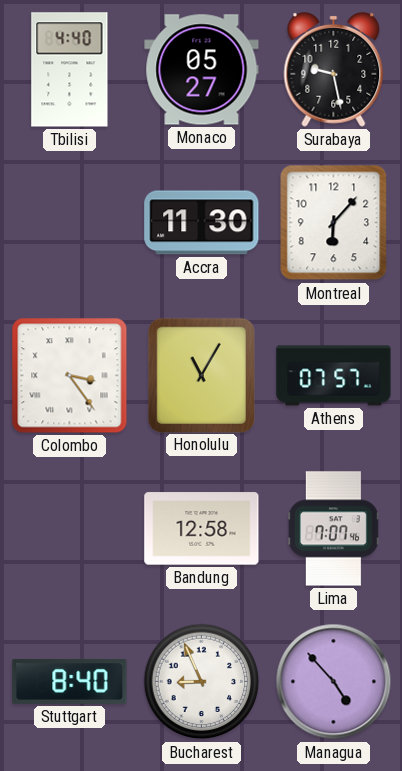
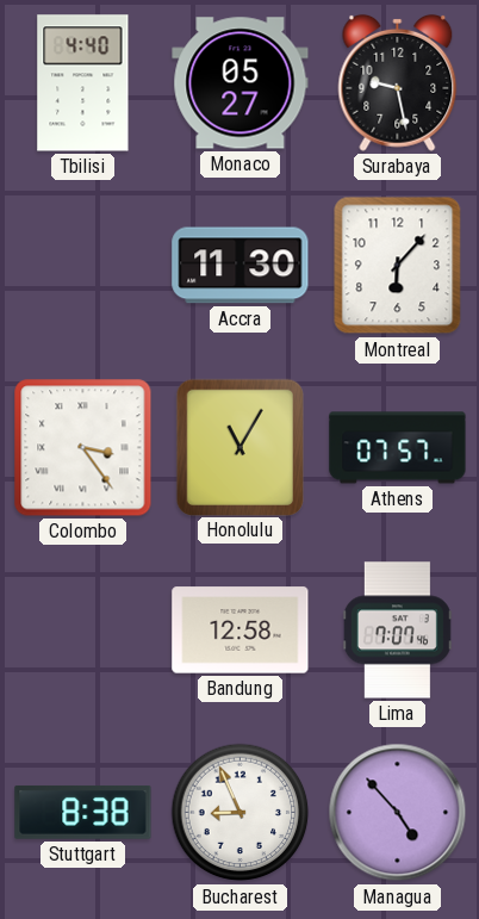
Stuttgart: 8:40 -> 8:38 (83, 812)
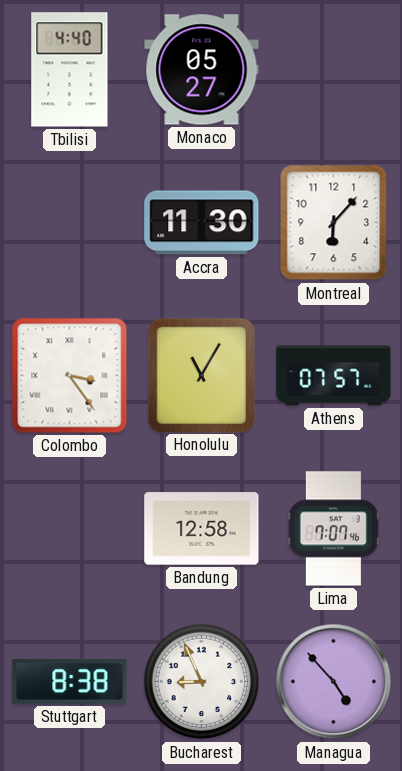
Surabaya: 9:28 -> none (398, 82)
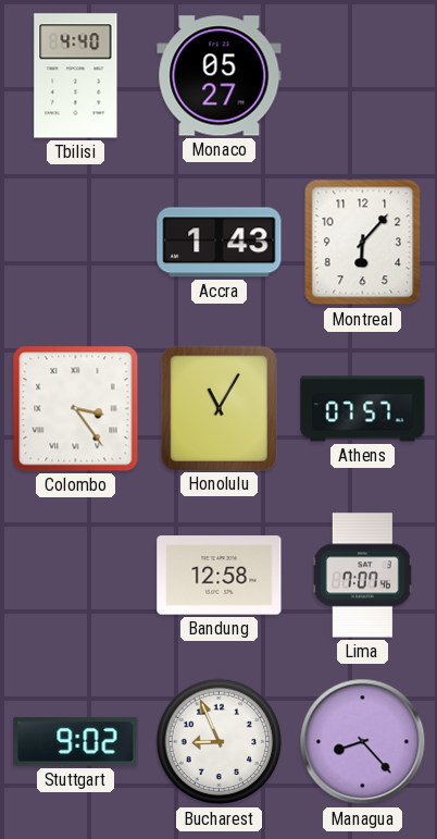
Accra: 11:30 -> 1:43 (220, 243)
Stuttgart: 8:38 -> 9:02 (76, 741)
Managua: 4:53 -> 8:23 (363, 742)
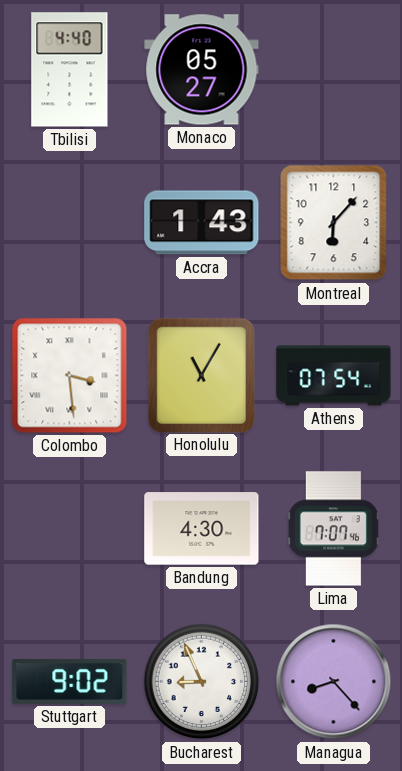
Colombo: 3:24 -> 3:29 (70, 376)
Athens: 07:57 -> 07:54 (334, 376)
Bandung: 12:58 -> 4:30 (202, 529)
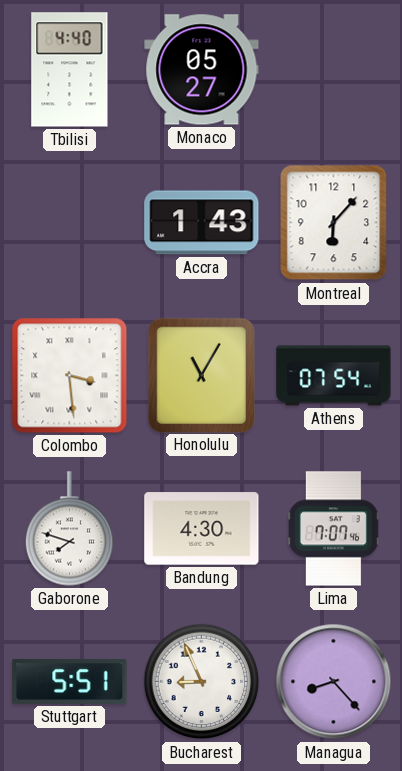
Gaborone: none -> 7:48 (70, 529)
Stuttgart: 9:02 -> 5:51 (70, 681)
